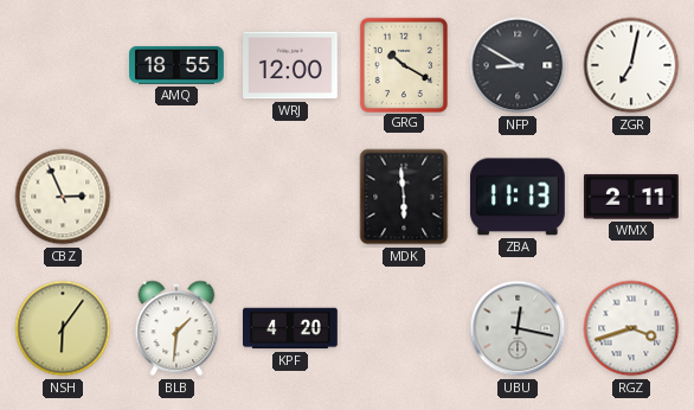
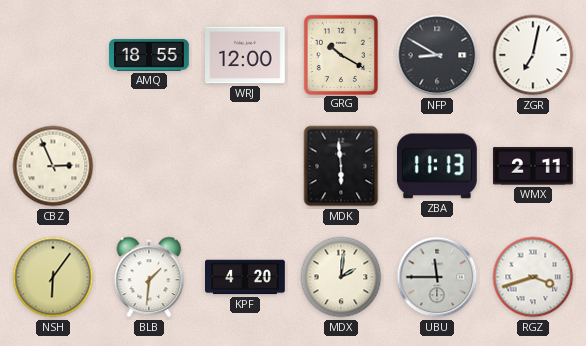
MDX: none -> 2:01 (341, 277)
UBU: 12:17 -> 11:45 (437, 277)
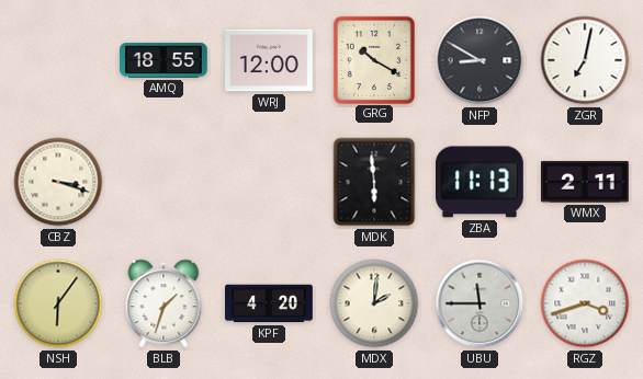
CBZ: 2:56 -> 3:18 (58, 182)
BLB: 1:31 -> 1:33 (163, 303)
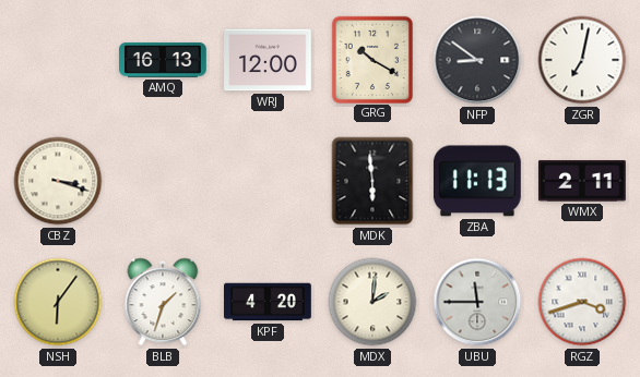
AMQ: 18:55 -> 16:13 (164, 60)
NFP: 8:50 -> 8:51 (477, 60)
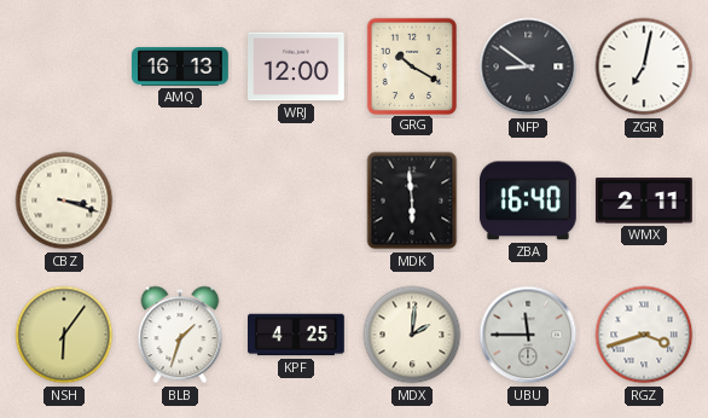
ZBA: 11:13 -> 16:40 (528, 201)
KPF: 4:20 -> 4:25 (297, 335)
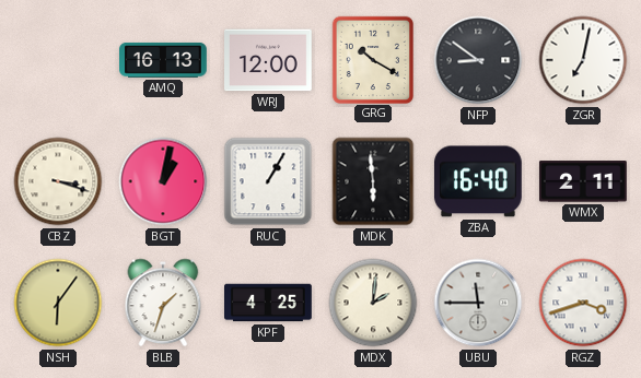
BGT: none -> 1:02 (163, 181)
RUC: none -> 1:05 (268, 181)
